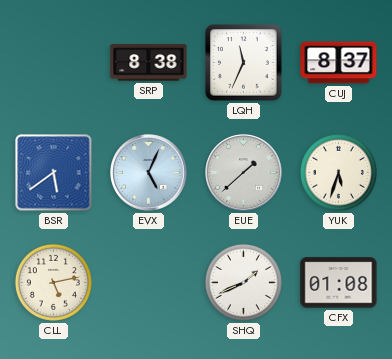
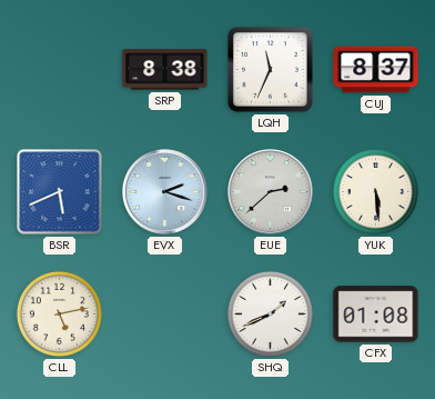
BSR: 5:39 -> 5:41 (60, 192)
EVX: 5:04 -> 2:18 (165, 192)
EUE: 1:38 -> 2:38 (271, 192)
YUK: 5:33 -> 5:29 (375, 191)
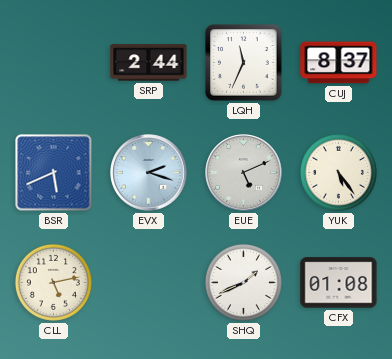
SRP: 8:38 -> 2:44 (149, 63)
EUE: 2:38 -> 5:11 (244, 173)
YUK: 5:29 -> 5:24 (338, 172)
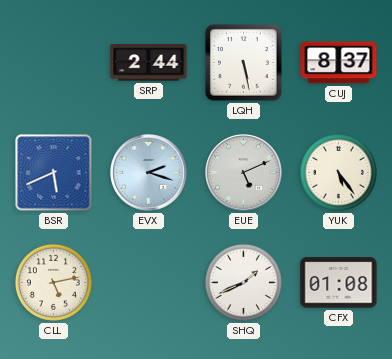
LQH: 11:34 -> 5:28 (244, 63)
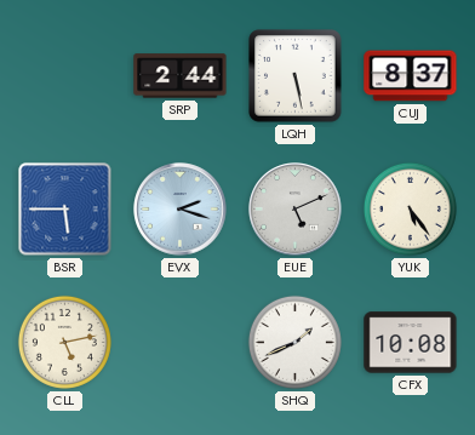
BSR: 5:41 -> 5:45 (65, 210)
CFX: 01:08 -> 10:08 (411, 343)
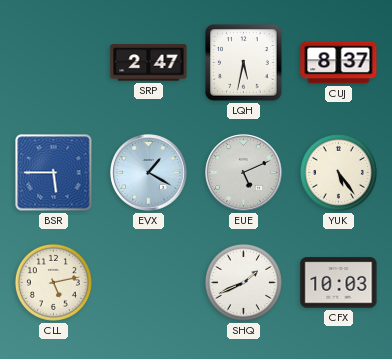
SRP: 2:44 -> 2:47 (149, 63)
LQH: 5:28 -> 5:32 (244, 63)
EVX: 2:18 -> 1:20 (149, 173)
CFX: 10:08 -> 10:03 (339, 283)
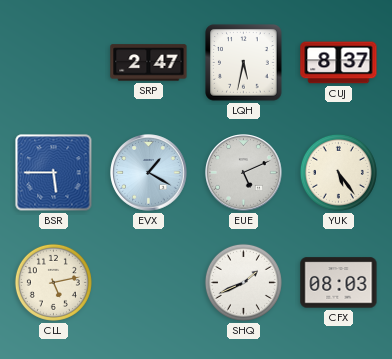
CFX: 10:03 -> 08:03 (339, 283)
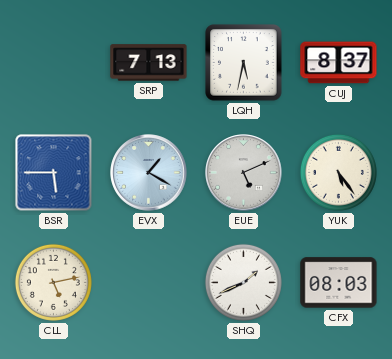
SRP: 2:47 -> 7:13 (149, 63)
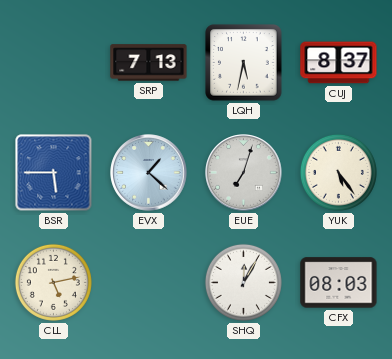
EVX: 1:20 -> 1:22 (149, 173)
EUE: 5:11 -> 7:03 (244, 173)
SHQ: 1:41 -> 12:05 (243, 282)
